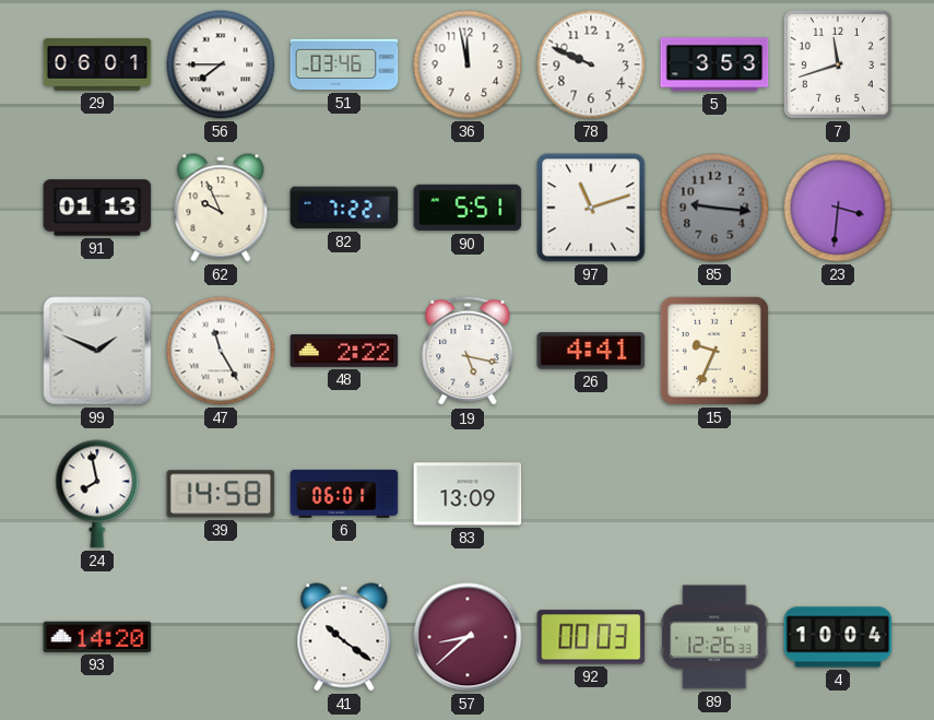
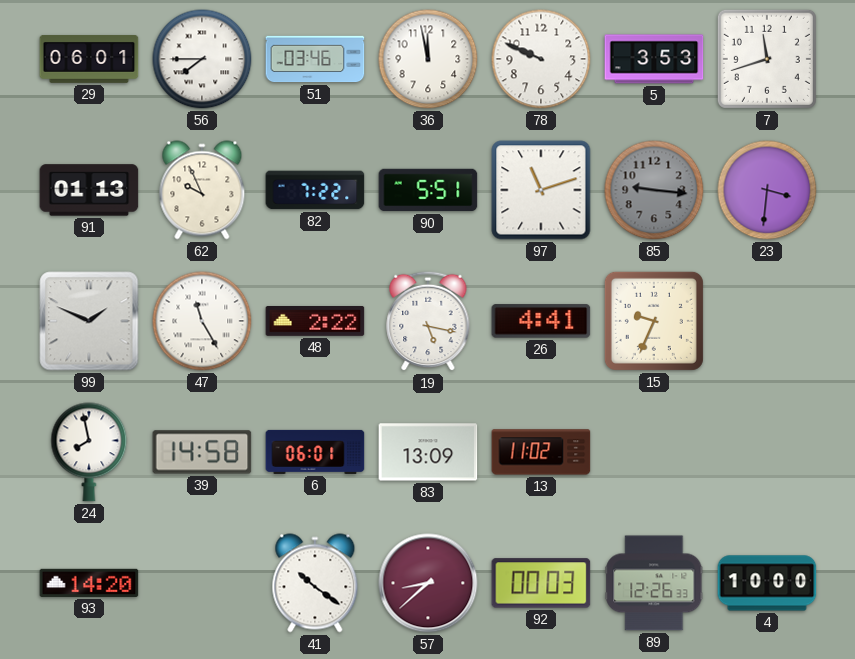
13: none -> 11:02 (541, 452)
4: 10:04 -> 10:00 (767, 583)
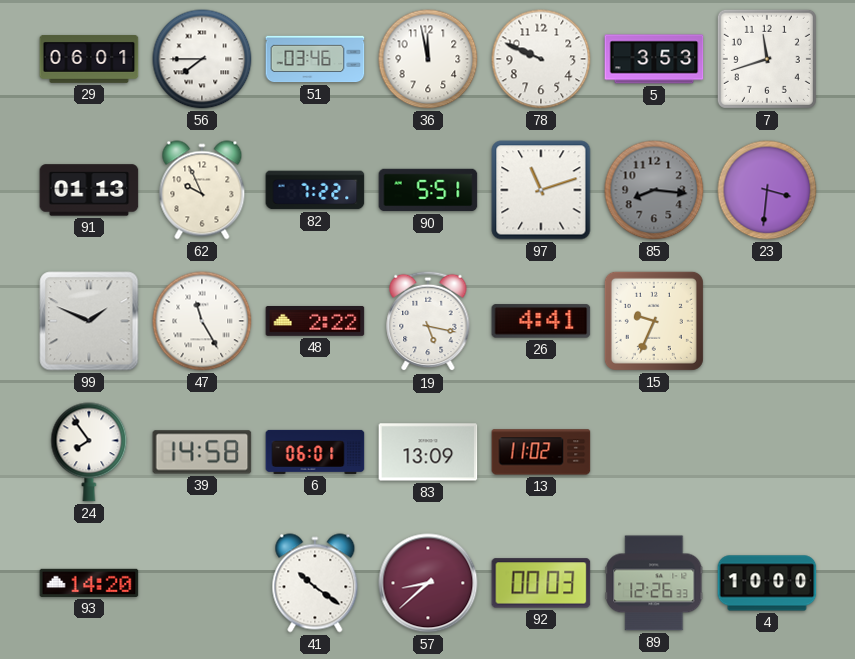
85: 9:16 -> 8:16 (654, 190)
24: 7:58 -> 7:54 (89, 452)
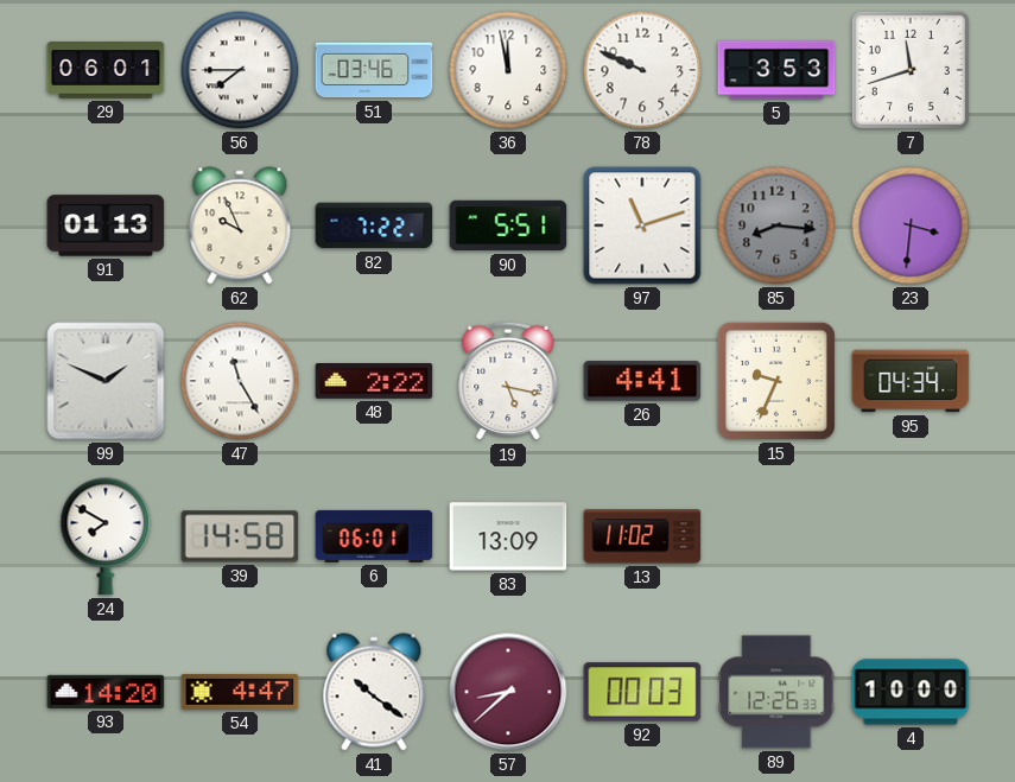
95: none -> 04:34 (911, 381)
24: 7:54 -> 7:50 (106, 536)
54: none -> 4:47 (240, 692)
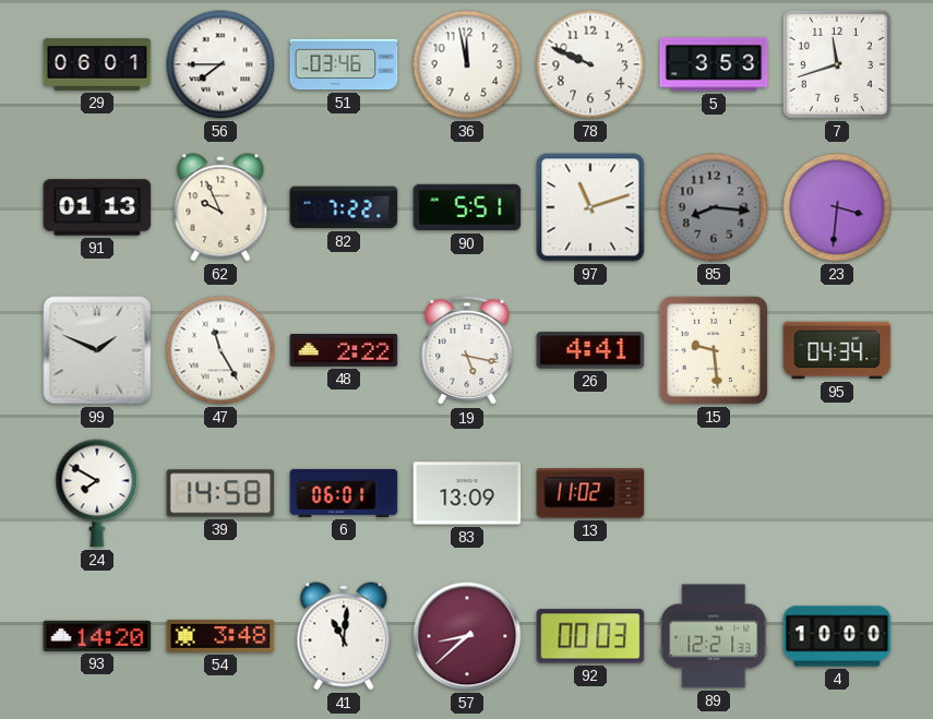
15: 9:34 -> 9:29 (714, 350)
54: 4:47 -> 3:48 (220, 636)
41: 10:21 -> 11:01 (344, 636)
89: 12:26 -> 12:21 (714, 636)
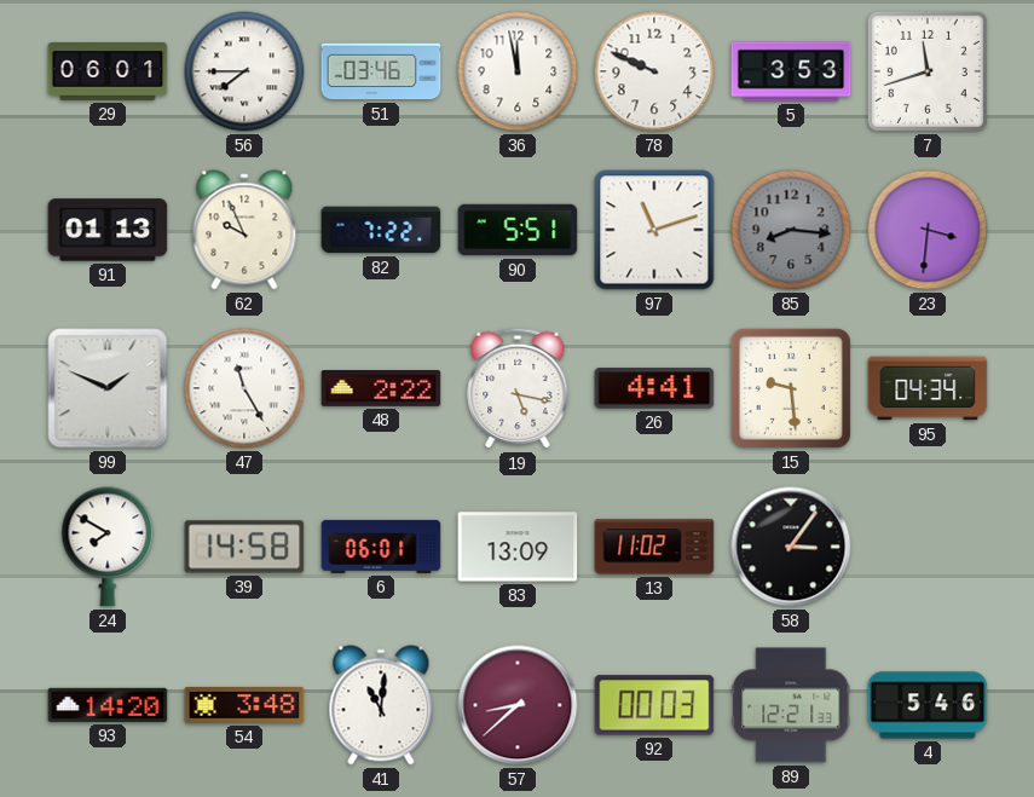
58: none -> 3:06 (791, 547)
4: 10:00 -> 5:46 (928, 705)
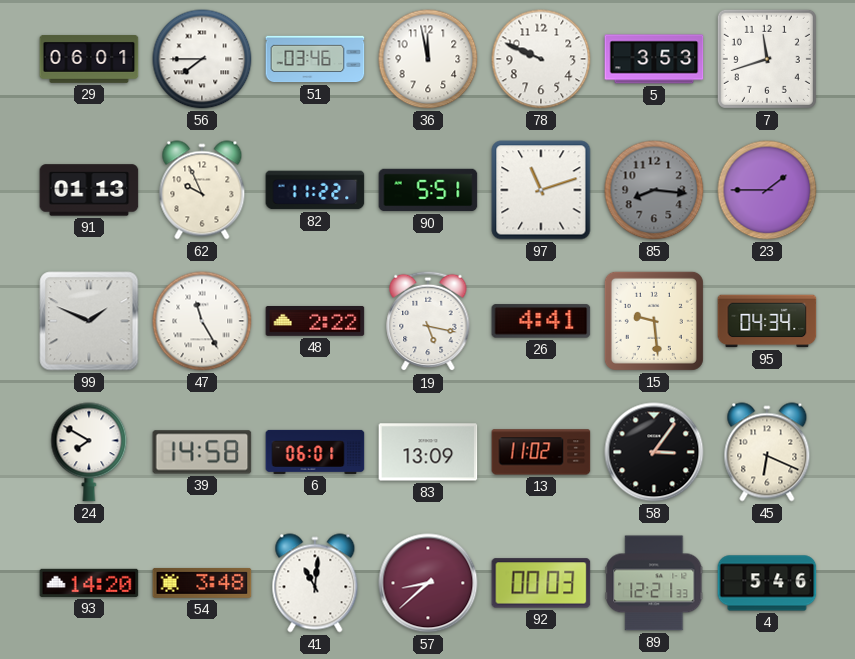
82: 7:22 -> 11:22 (315, 190)
23: 3:31 -> 1:45 (767, 190)
45: none -> 6:19 (767, 452)
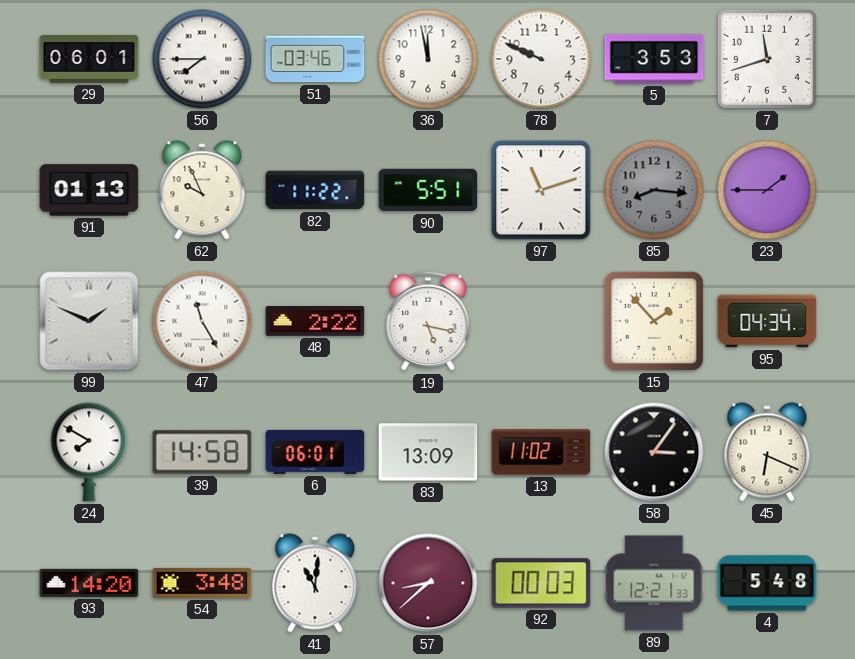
26: 4:41 -> none (541, 321)
15: 9:29 -> 1:53 (654, 321)
4: 5:46 -> 5:48 (767, 583)
